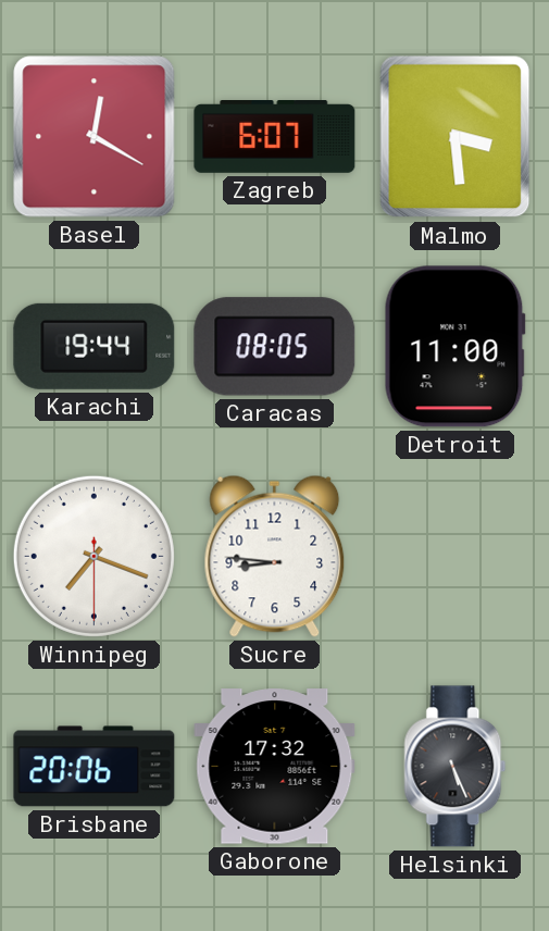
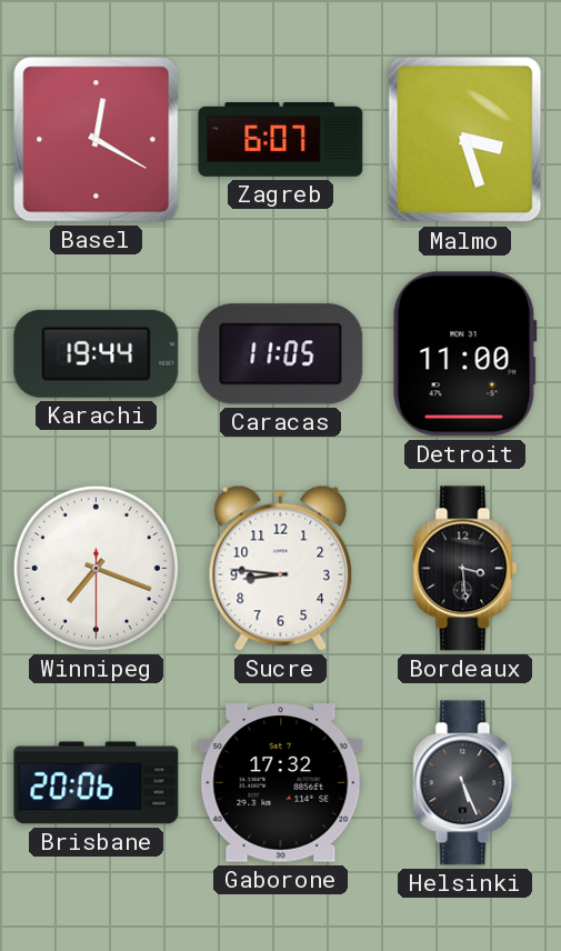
Malmo: 3:29 -> 3:27 (465, 140)
Caracas: 08:05 -> 11:05 (281, 354)
Bordeaux: none -> 3:29 (465, 569)
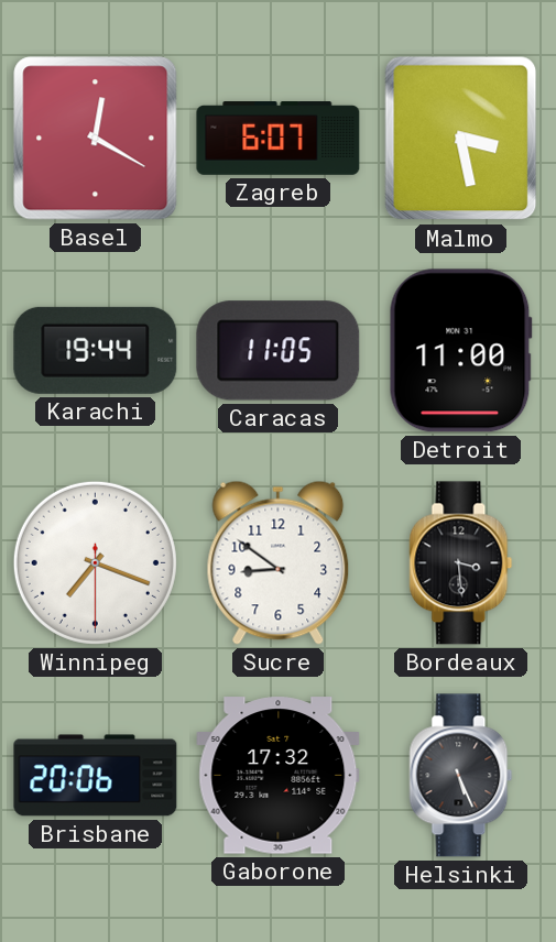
Malmo: 3:27 -> 3:28 (461, 139)
Sucre: 8:46 -> 8:51 (279, 562)
